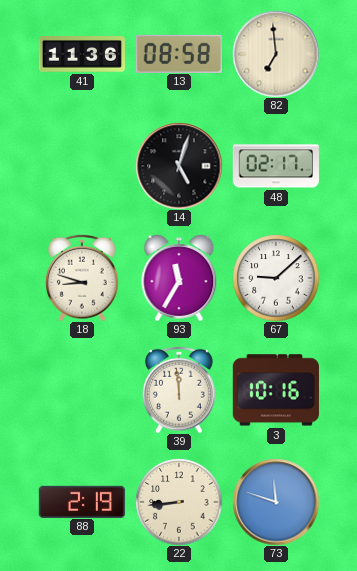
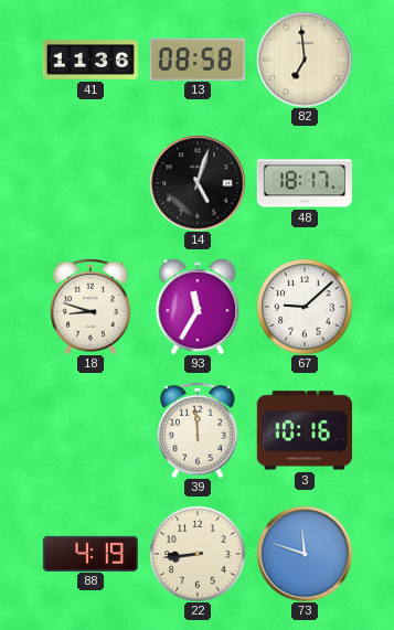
48: 02:17 -> 18:17 (305, 183)
88: 2:19 -> 4:19 (90, 553)
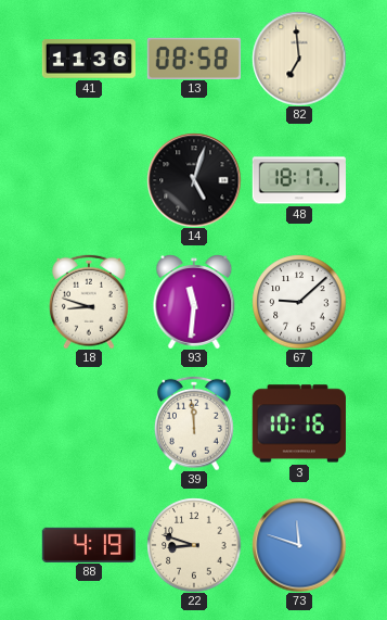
93: 11:35 -> 11:31 (194, 302)
22: 8:44 -> 8:48 (194, 545)
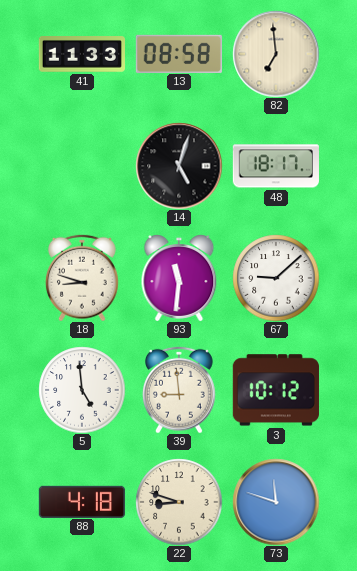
41: 11:36 -> 11:33 (81, 55)
5: none -> 4:59 (82, 390)
39: 11:59 -> 8:59 (179, 390)
3: 10:16 -> 10:12 (276, 390)
88: 4:19 -> 4:18 (82, 501)
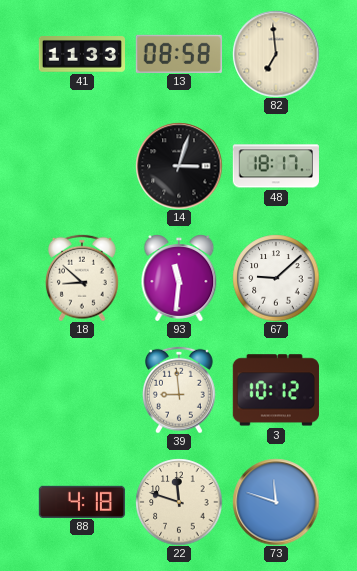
14: 5:03 -> 3:03 (179, 166)
18: 8:48 -> 8:52 (82, 278)
5: 4:59 -> none (82, 390)
22: 8:48 -> 11:48 (179, 502)
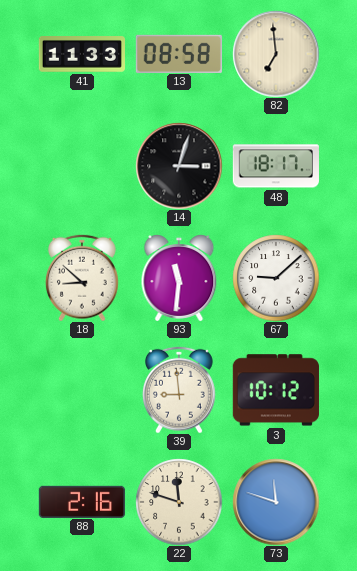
88: 4:18 -> 2:16 (82, 501)
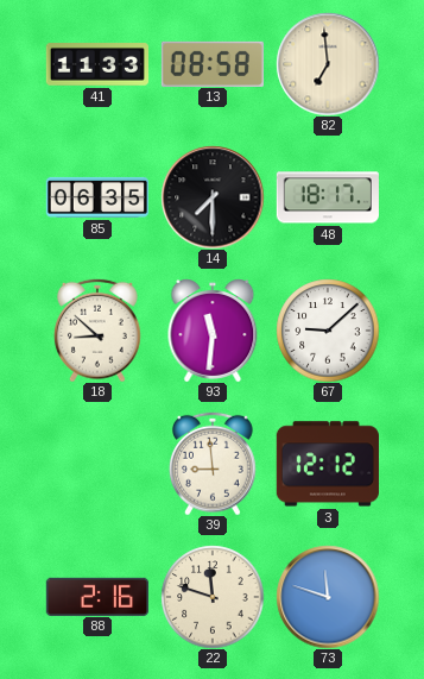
85: none -> 06:35 (96, 197)
14: 3:03 -> 7:30 (213, 197)
3: 10:12 -> 12:12 (328, 464)
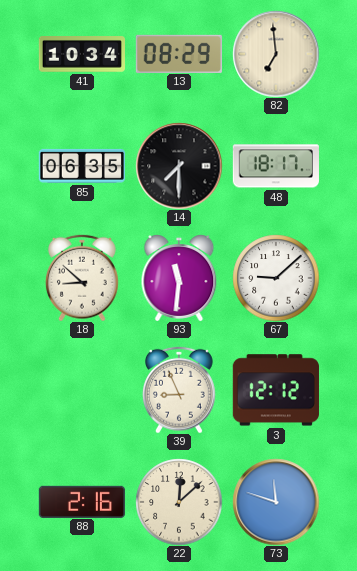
41: 11:33 -> 10:34 (81, 55)
13: 08:58 -> 08:29 (179, 53)
39: 8:59 -> 8:56 (179, 390)
22: 11:48 -> 12:08 (179, 502)
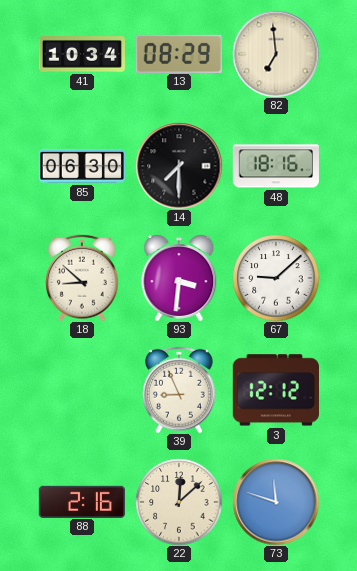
85: 06:35 -> 06:30 (81, 166)
48: 18:17 -> 18:16 (276, 166)
93: 11:31 -> 3:31 (179, 278)
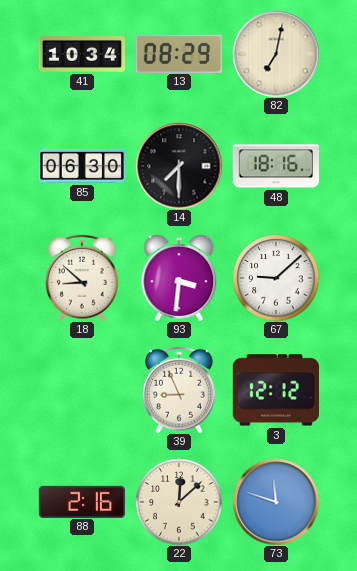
82: 6:59 -> 7:02 (276, 54)
